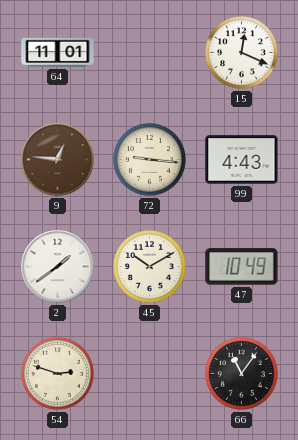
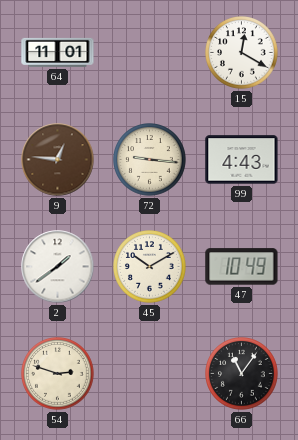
15: 12:19 -> 12:20 (242, 53)
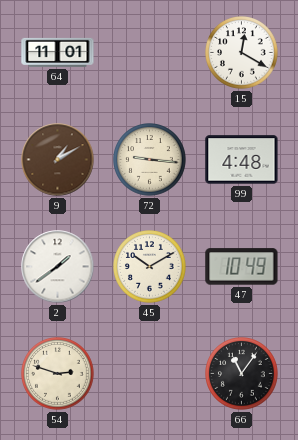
9: 12:46 -> 1:10 (58, 160)
99: 4:43 -> 4:48 (242, 160)
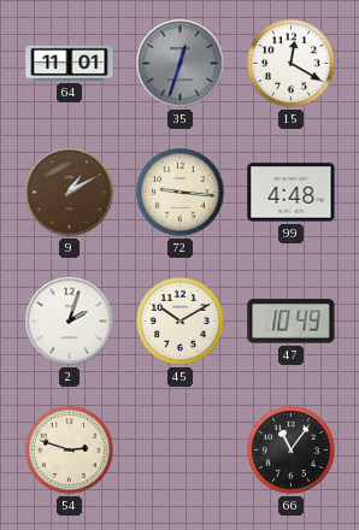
35: none -> 12:33 (181, 64)
2: 1:39 -> 2:03 (70, 322)
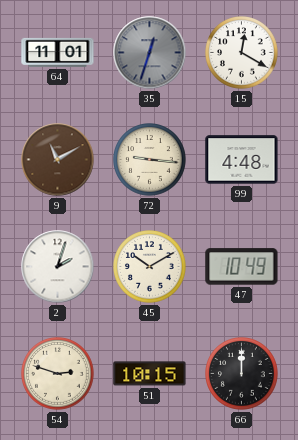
9: 1:10 -> 11:10 (58, 160)
51: none -> 10:15 (150, 374)
66: 11:06 -> 12:00 (242, 374)
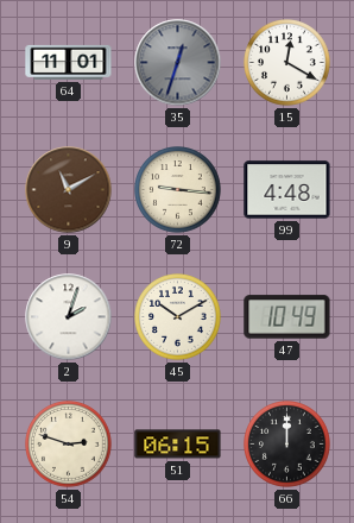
51: 10:15 -> 06:15 (178, 445)
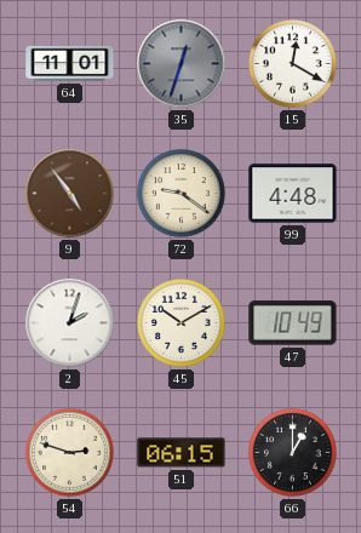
9: 11:10 -> 4:54 (70, 194)
72: 9:16 -> 9:21 (182, 194)
66: 12:00 -> 1:00 (293, 453)
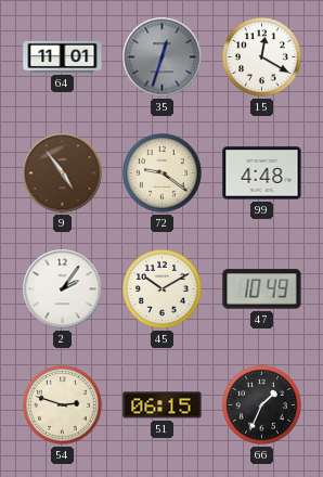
2: 2:03 -> 2:06 (63, 289)
66: 1:00 -> 1:34 (262, 405)
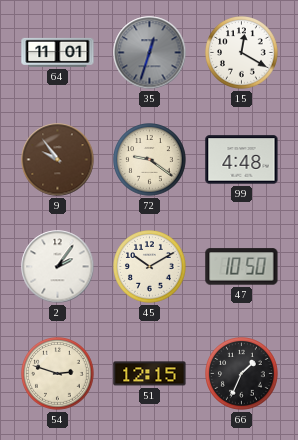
9: 4:54 -> 9:54 (58, 160)
47: 10:49 -> 10:50 (242, 267)
51: 06:15 -> 12:15 (150, 374)
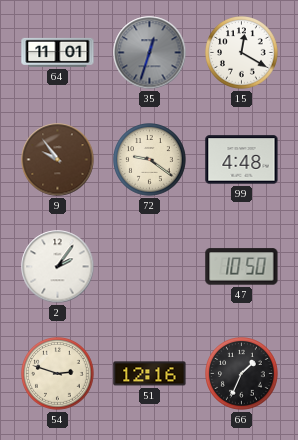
45: 10:10 -> none (150, 267)
51: 12:15 -> 12:16 (150, 374)
